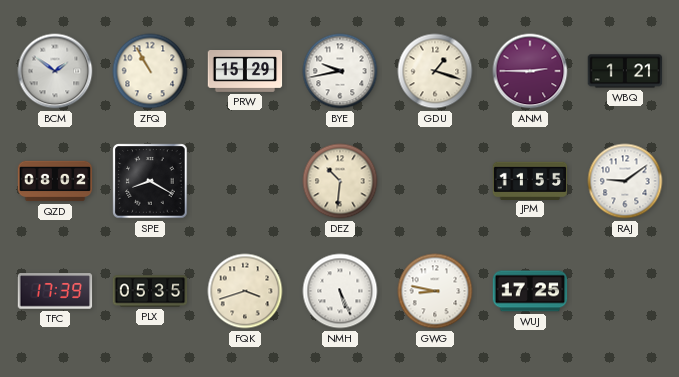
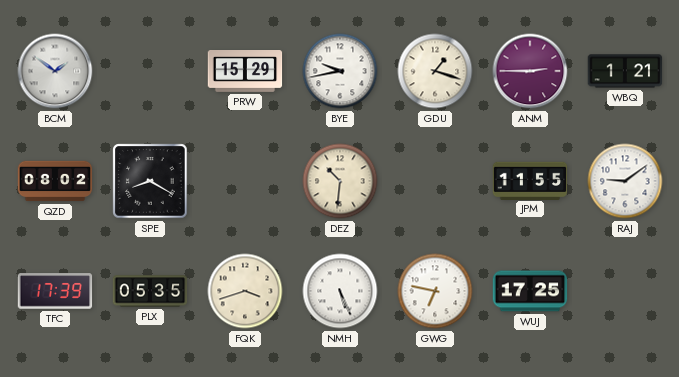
ZFQ: 10:55 -> none (150, 71)
GWG: 8:47 -> 6:47 (435, 291)
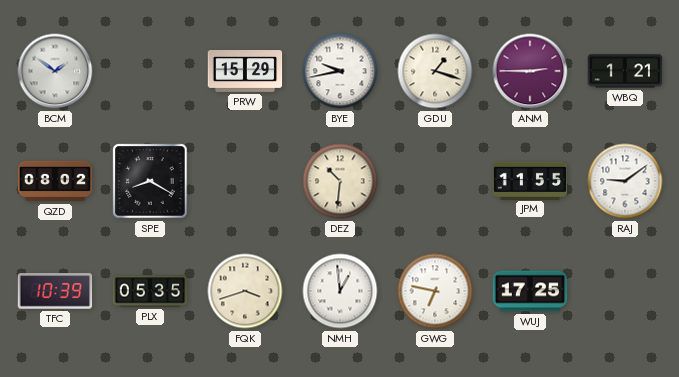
TFC: 17:39 -> 10:39 (55, 291)
NMH: 5:26 -> 12:59 (340, 291)
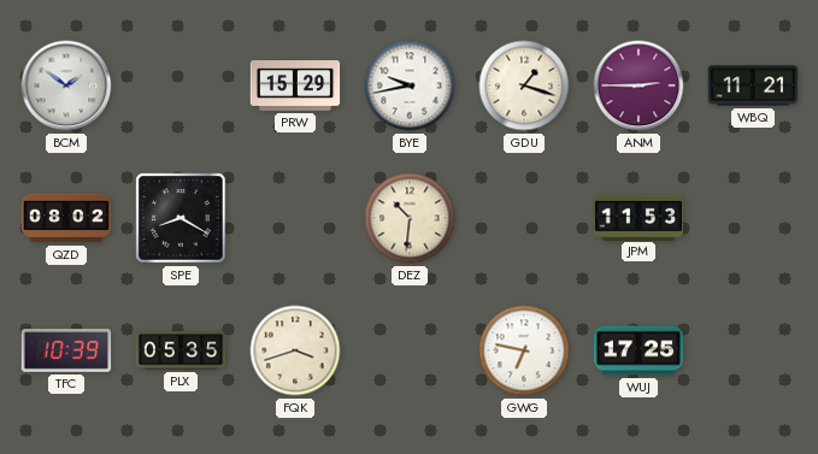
WBQ: 1:21 -> 11:21 (753, 86)
JPM: 11:55 -> 11:53 (638, 217)
RAJ: 9:09 -> none (625, 181)
NMH: 12:59 -> none (340, 291)
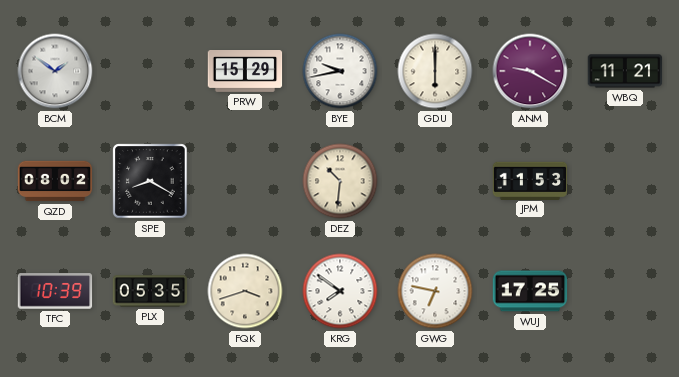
GDU: 1:18 -> 6:00 (435, 71)
ANM: 2:45 -> 9:20 (530, 71)
KRG: none -> 7:51 (340, 291)
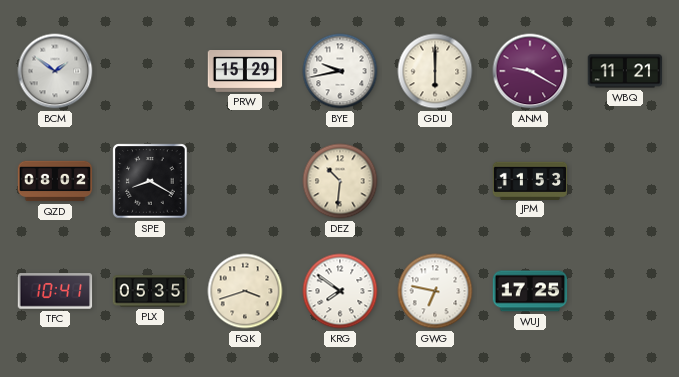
TFC: 10:39 -> 10:41 (55, 291)
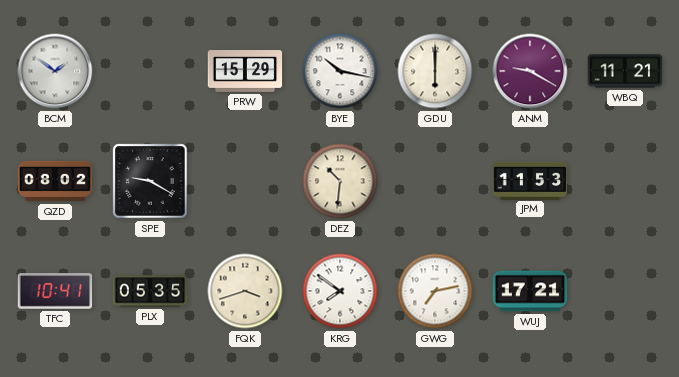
BYE: 9:43 -> 10:17 (340, 71)
SPE: 8:20 -> 9:20 (150, 181)
GWG: 6:47 -> 7:13 (435, 291)
WUJ: 17:25 -> 17:21 (530, 291)
